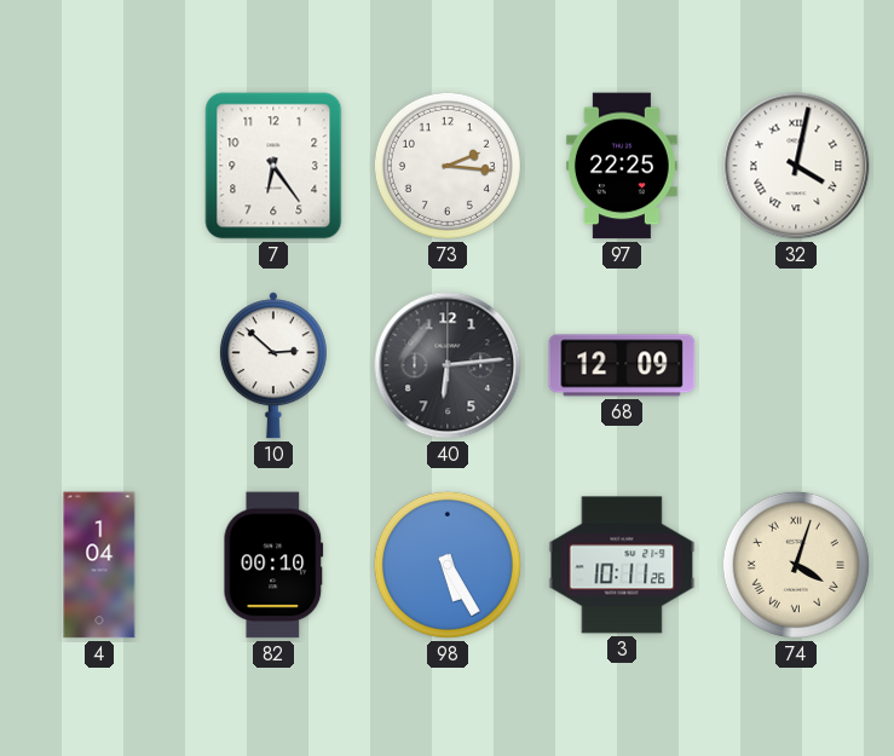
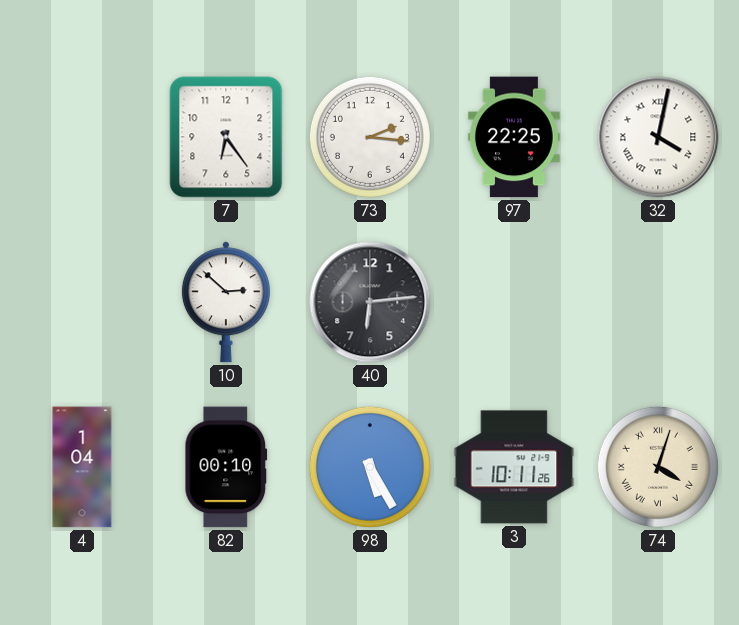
68: 12:09 -> none (622, 365)
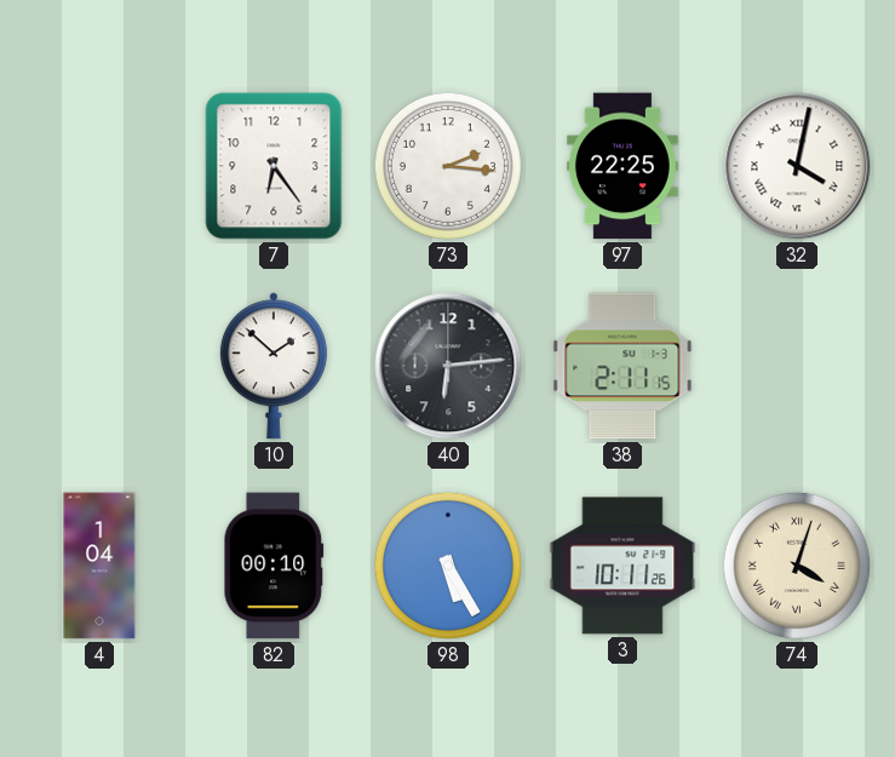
10: 2:52 -> 1:52 (274, 366)
38: none -> 2:11 (623, 366)
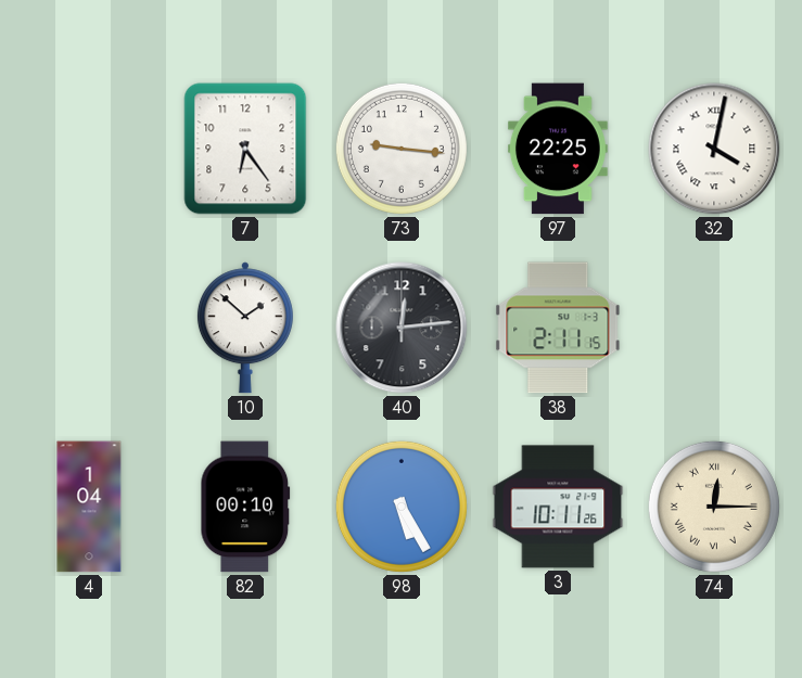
73: 2:16 -> 9:16 (402, 149)
40: 6:14 -> 12:14 (402, 328)
74: 4:03 -> 12:15 (714, 507)
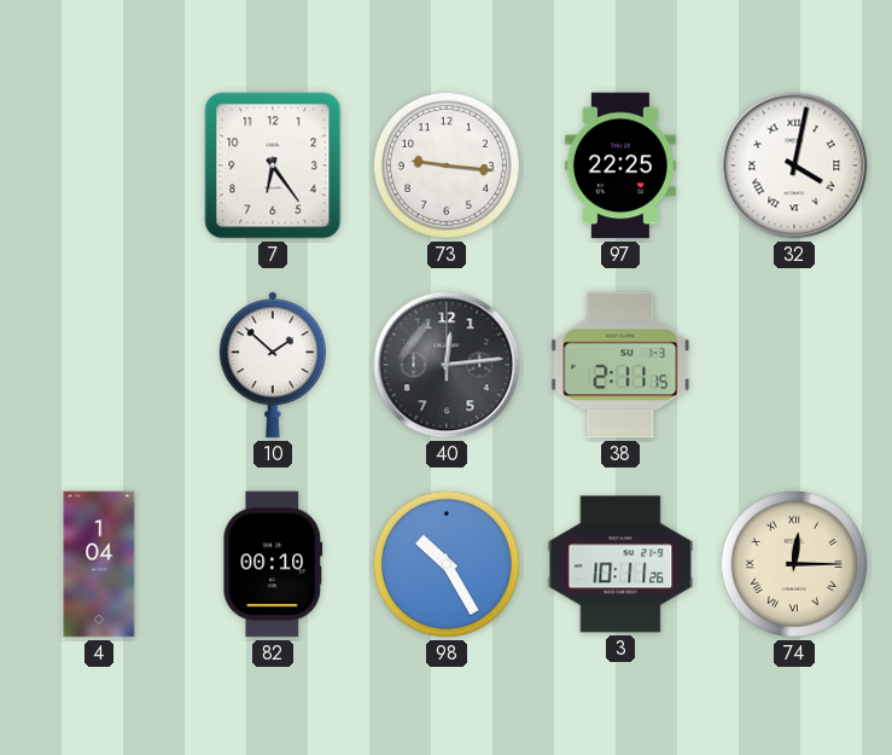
98: 5:25 -> 10:25 (447, 564)
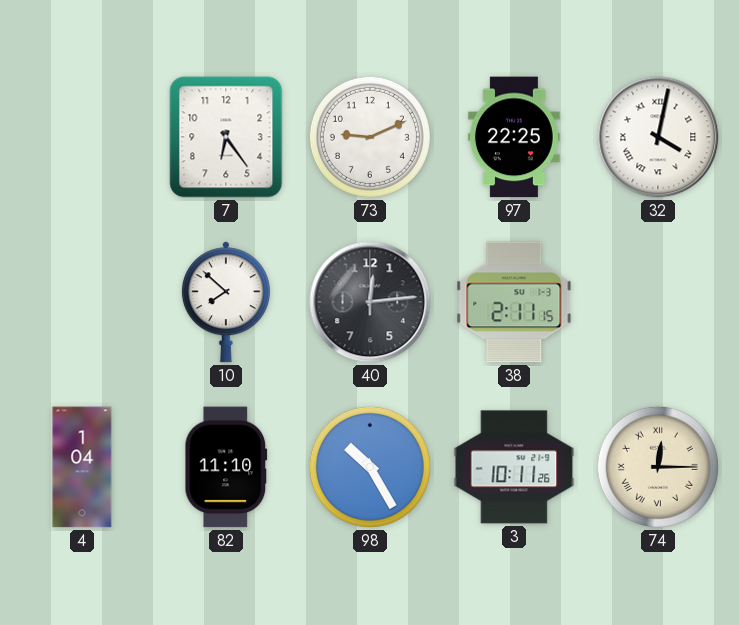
73: 9:16 -> 9:11 (370, 137)
10: 1:52 -> 7:52 (226, 302)
82: 00:10 -> 11:10 (226, 467)
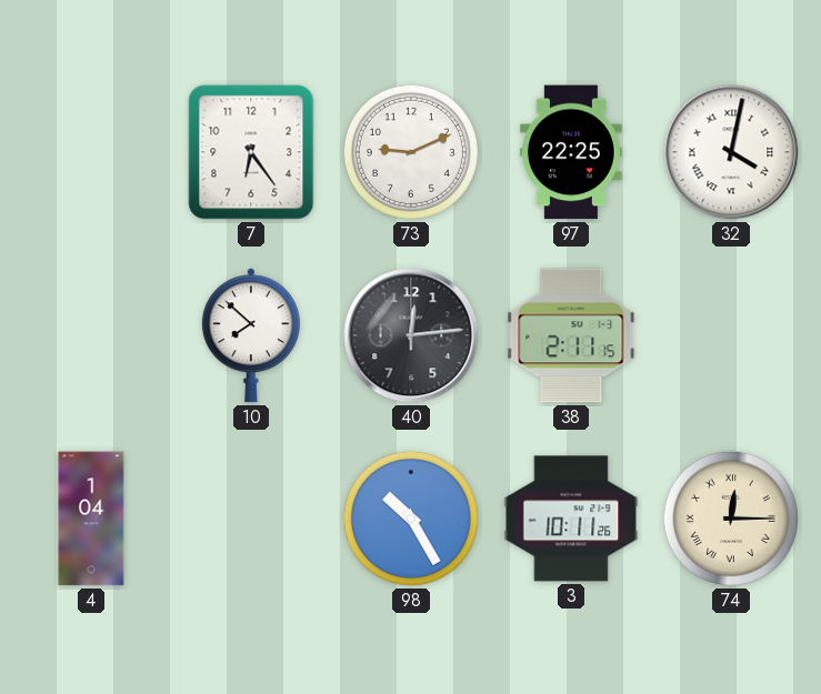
82: 11:10 -> none (226, 467)
